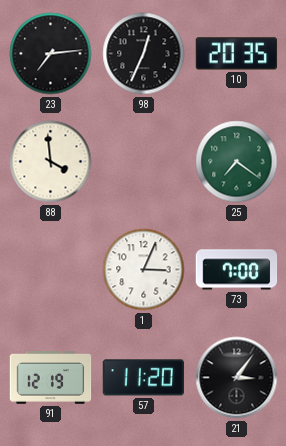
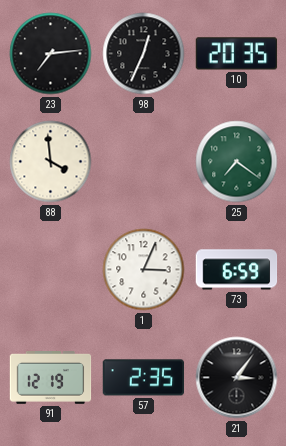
73: 7:00 -> 6:59 (237, 270)
57: 11:20 -> 2:35 (143, 378)
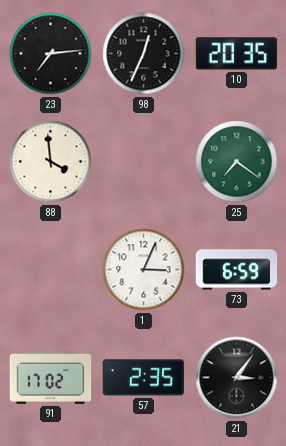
91: 12:19 -> 17:02 (51, 378)
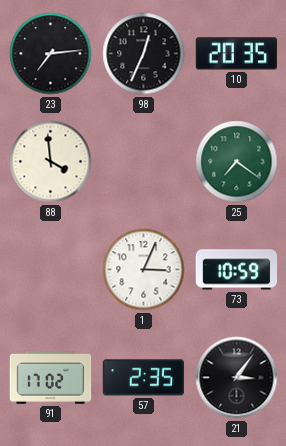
73: 6:59 -> 10:59 (237, 270)
